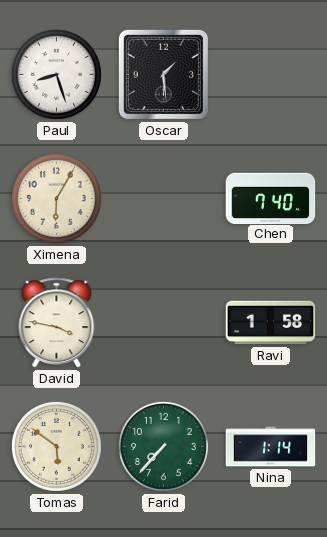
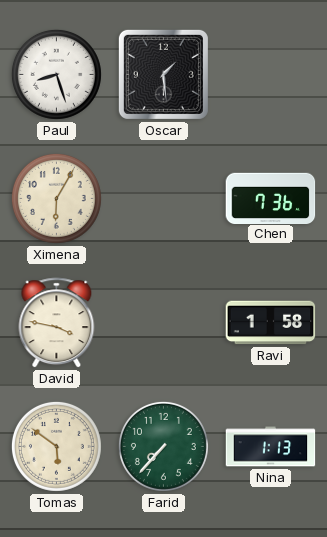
Chen: 7:40 -> 7:36 (271, 198)
Nina: 1:14 -> 1:13 (271, 447)
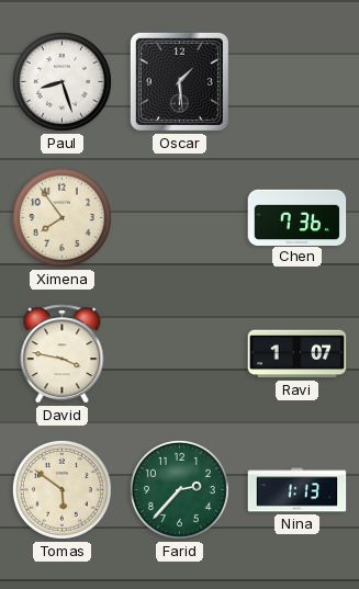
Ximena: 6:05 -> 7:54 (61, 217)
Ravi: 1:58 -> 1:07 (298, 354)
Farid: 7:37 -> 2:37 (179, 489)
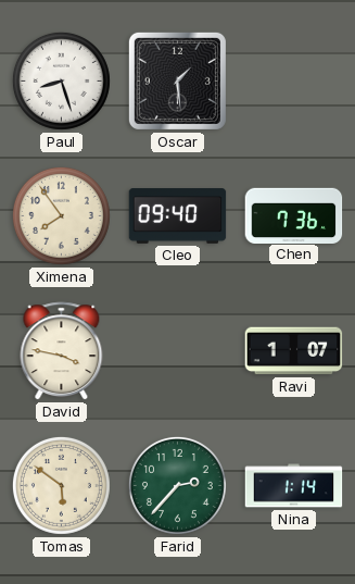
Cleo: none -> 09:40 (178, 216)
Nina: 1:13 -> 1:14 (294, 486)
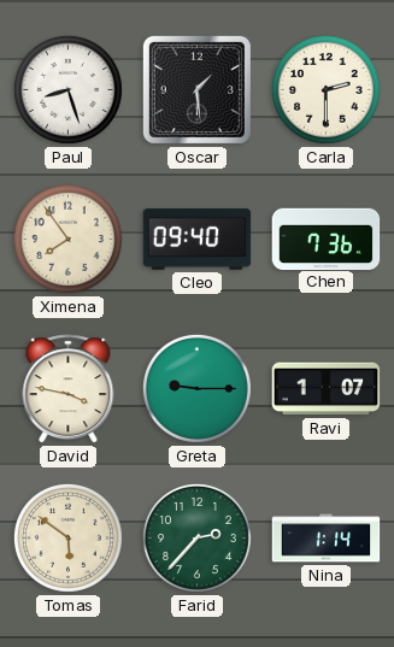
Carla: none -> 2:30 (325, 89)
Greta: none -> 9:15 (196, 388)
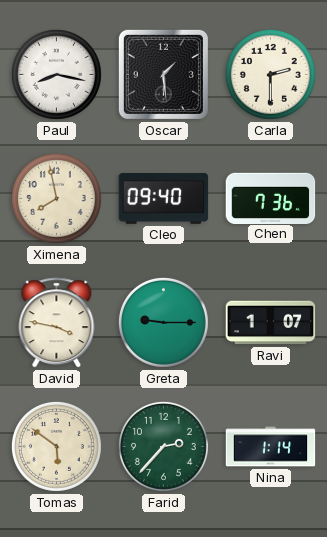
Paul: 8:27 -> 8:17 (56, 74)
Ximena: 7:54 -> 7:58 (56, 198)
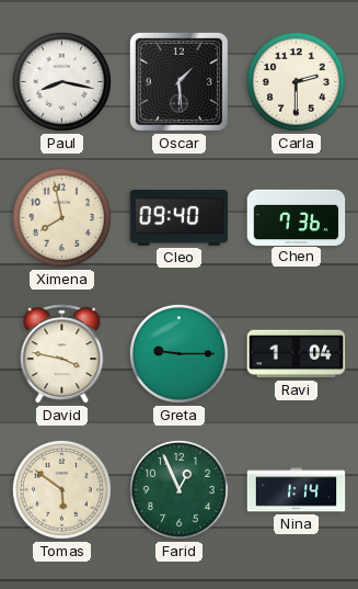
Ravi: 1:07 -> 1:04 (297, 354)
Farid: 2:37 -> 12:56 (178, 489)
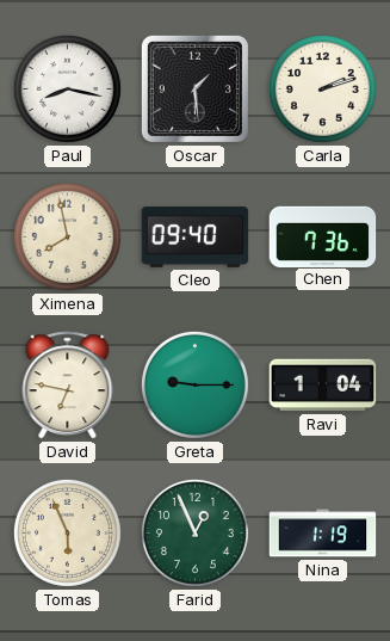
Carla: 2:30 -> 2:12 (322, 88)
David: 3:47 -> 6:47 (68, 386)
Tomas: 5:51 -> 5:56 (67, 532)
Nina: 1:14 -> 1:19 (323, 534)
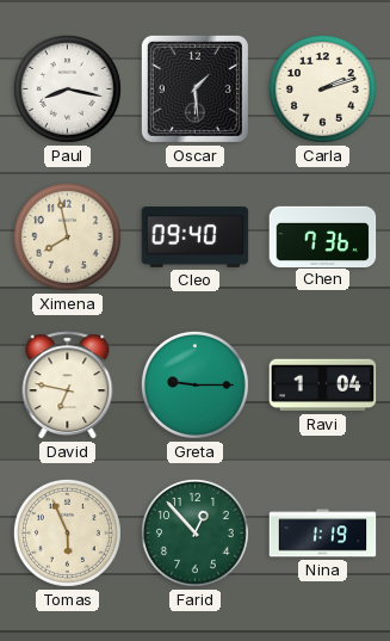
Farid: 12:56 -> 12:53 (194, 532)
